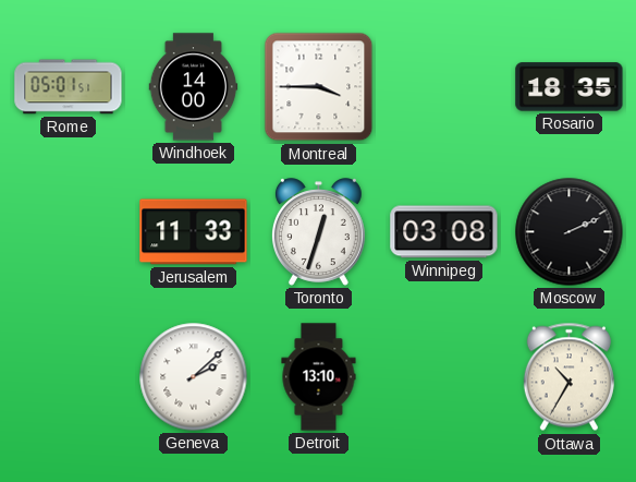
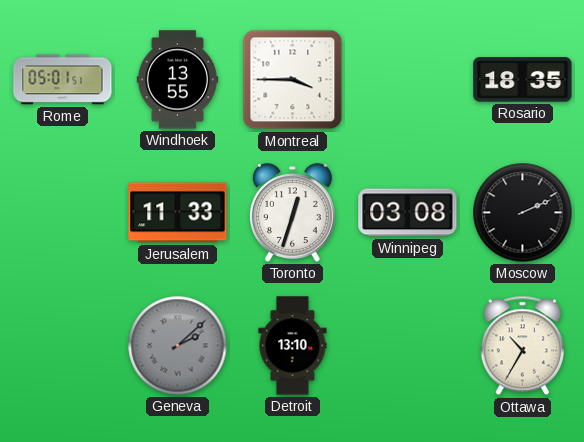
Windhoek: 14:00 -> 13:55 (178, 80)
Geneva dial: white -> grey (178, 346)
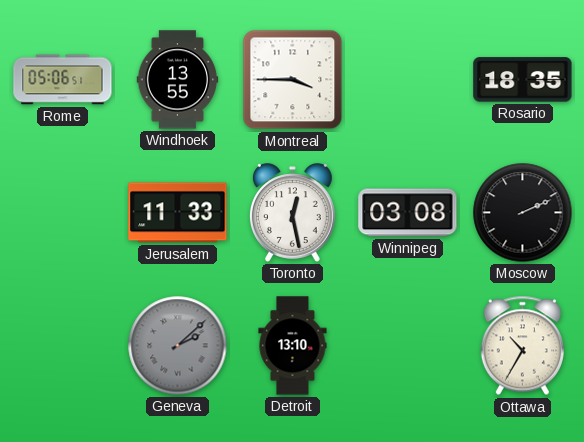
Rome: 05:01 -> 05:06 (63, 80)
Toronto: 12:33 -> 12:28 (292, 213)
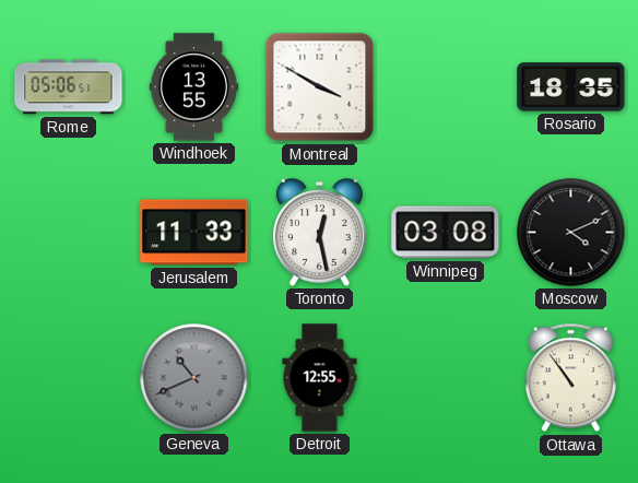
Montreal: 3:45 -> 3:50 (320, 87)
Moscow: 2:11 -> 4:11 (571, 233)
Geneva: 2:08 -> 10:41 (194, 378)
Detroit: 13:10 -> 12:55 (320, 378)
Ottawa: 10:35 -> 10:54 (570, 378)
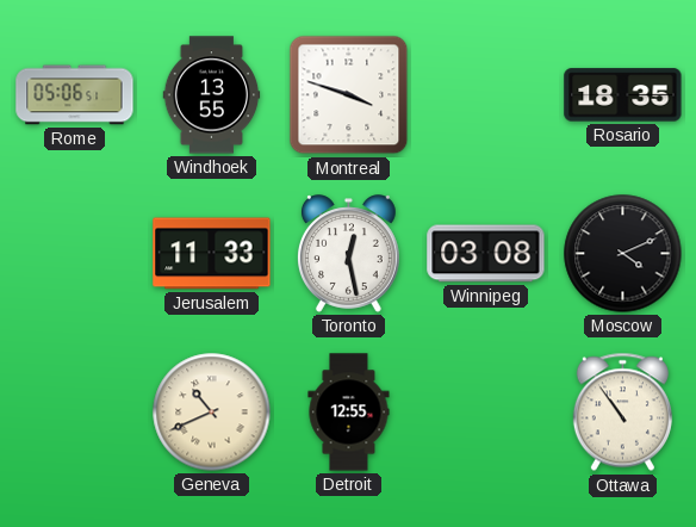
Montreal: 3:50 -> 3:48 (349, 95)
Geneva dial: grey -> cream (212, 413)
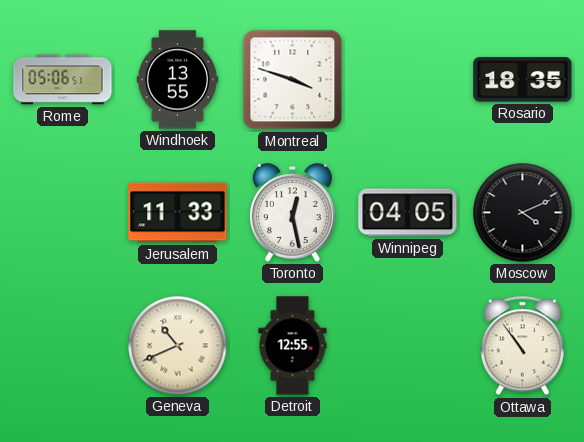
Winnipeg: 03:08 -> 04:05 (408, 213)
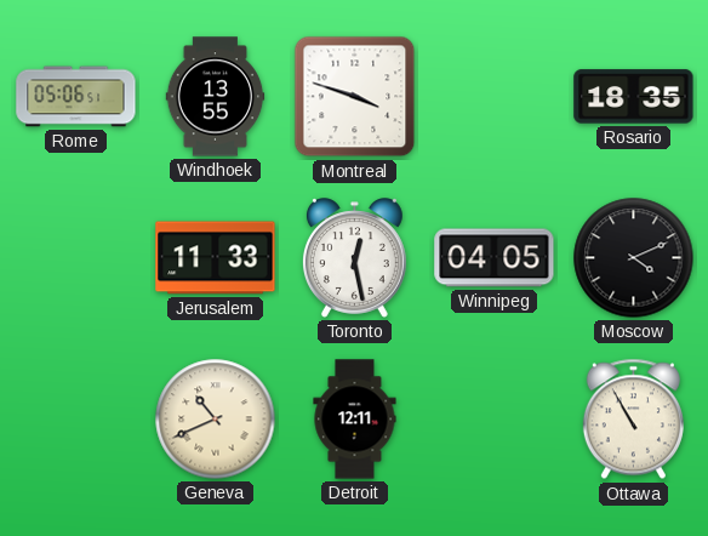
Detroit: 12:55 -> 12:11 (355, 420)
Ottawa: 10:54 -> 10:55 (633, 420)
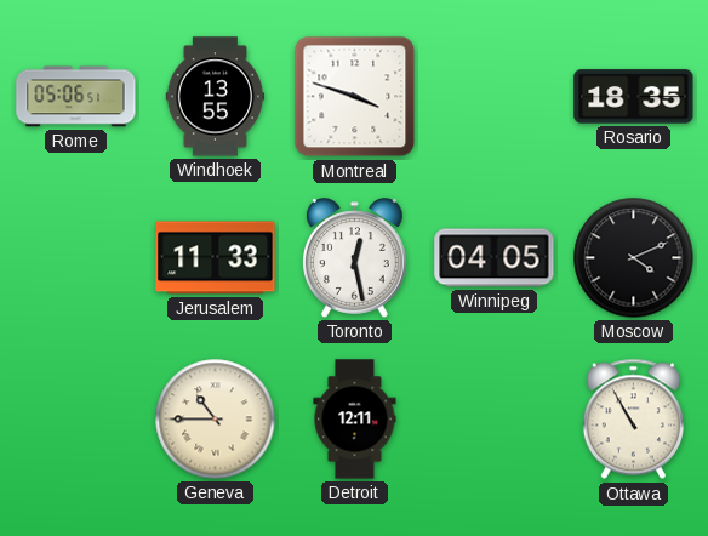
Geneva: 10:41 -> 10:45 (216, 420)
